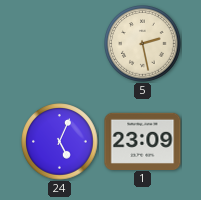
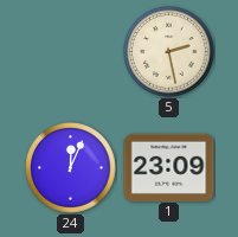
24: 5:04 -> 12:04 (71, 168)
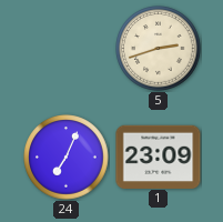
5: 2:28 -> 2:42 (159, 49)
24: 12:04 -> 7:04 (67, 158)
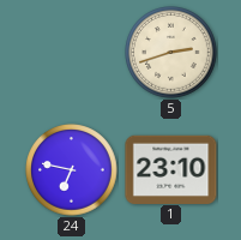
24: 7:04 -> 6:47 (72, 170)
1: 23:09 -> 23:10 (171, 169)
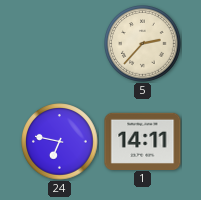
5: 2:42 -> 2:37 (143, 44)
1: 23:10 -> 14:11 (143, 141)
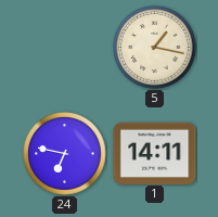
5: 2:37 -> 1:17 (155, 48)
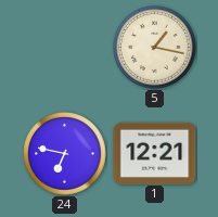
1: 14:11 -> 12:21 (155, 153)
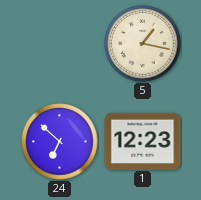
24: 6:47 -> 6:52 (60, 142)
1: 12:21 -> 12:23 (143, 141)
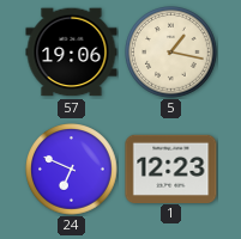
57: none -> 19:06 (72, 53)
24: 6:52 -> 6:49 (72, 170)
